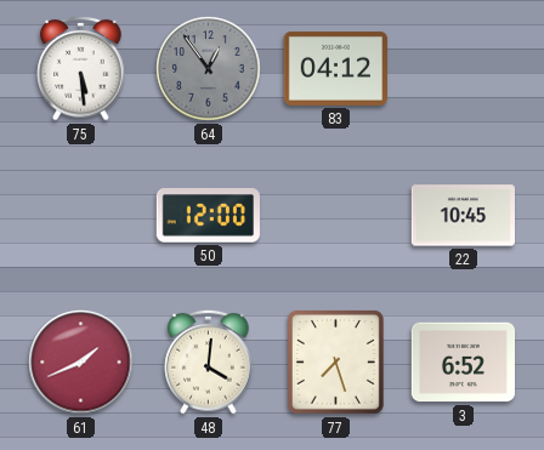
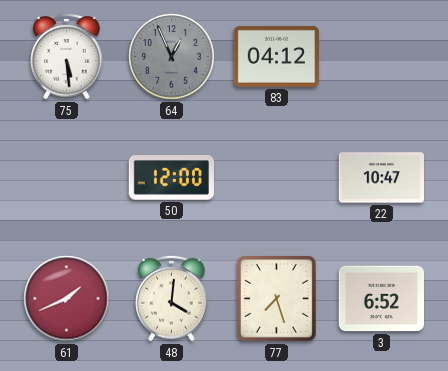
64: 12:54 -> 12:56 (172, 57)
22: 10:45 -> 10:47 (382, 178)
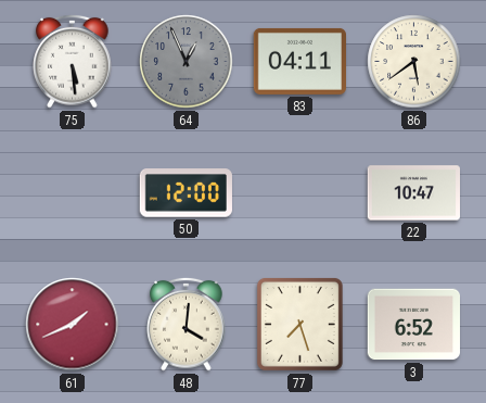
83: 04:12 -> 04:11 (299, 61)
86: none -> 5:39 (414, 62)
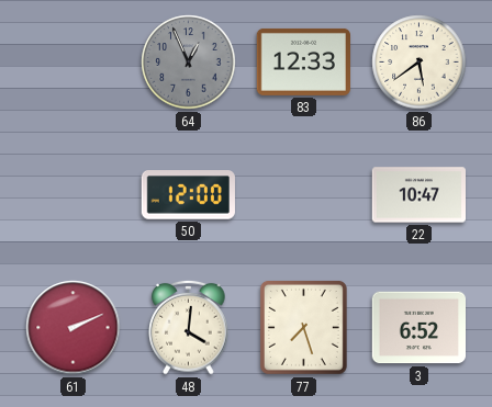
75: 5:29 -> none (73, 61)
83: 04:11 -> 12:33 (303, 61)
61: 1:41 -> 2:11 (74, 328)
